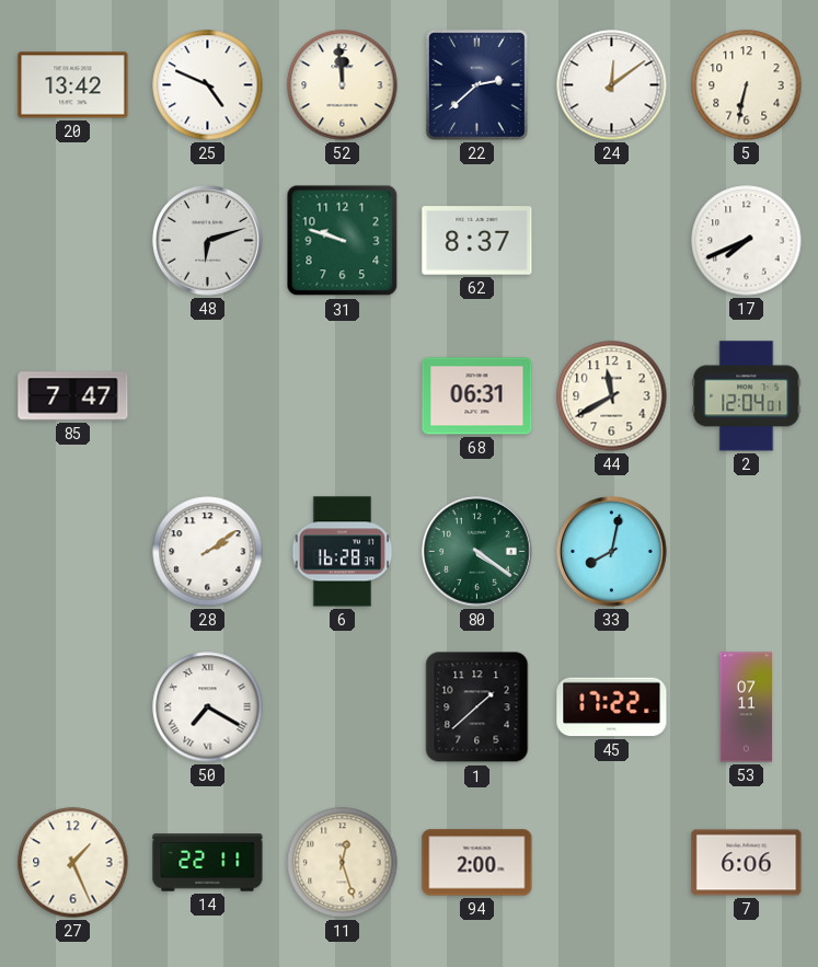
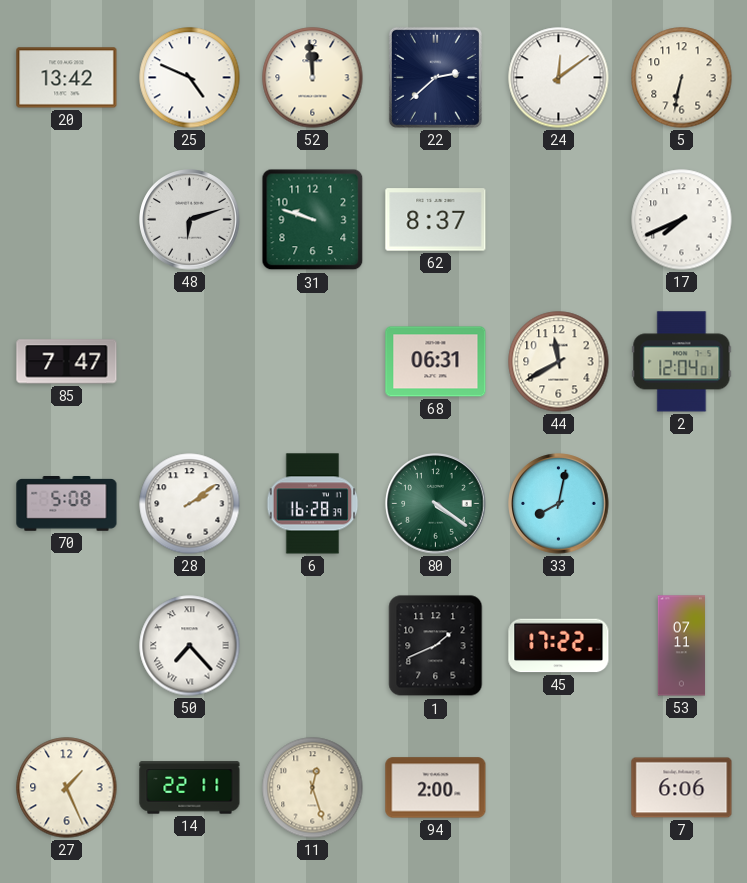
70: none -> 5:08 (67, 504)
50: 7:20 -> 7:23 (190, 646)
1: 1:38 -> 1:41 (436, 646)
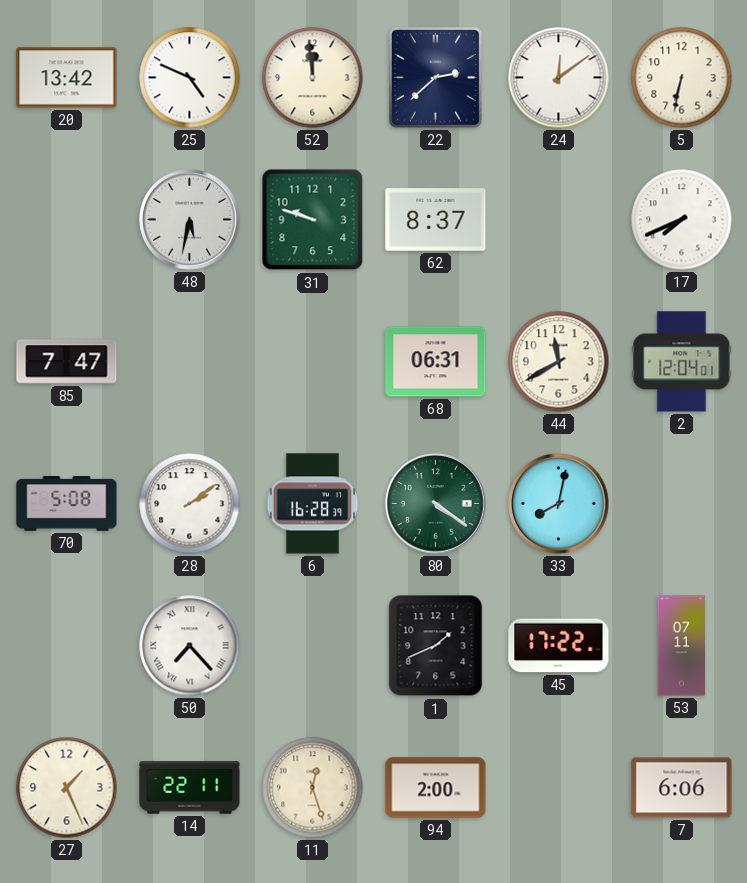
48: 6:12 -> 5:32 (190, 220)
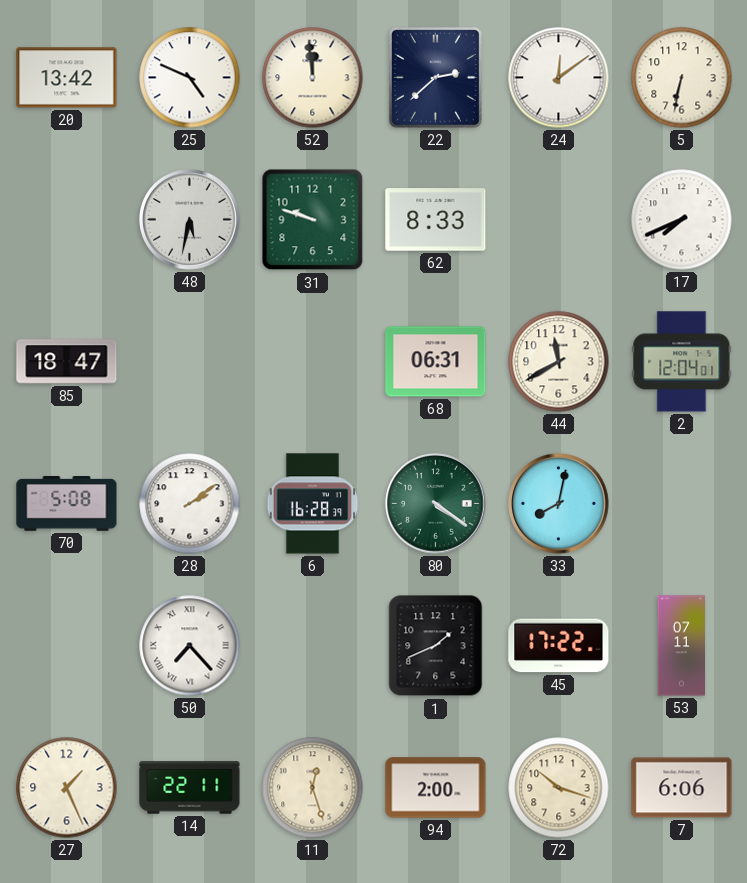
62: 8:37 -> 8:33 (436, 220)
85: 7:47 -> 18:47 (67, 362)
72: none -> 10:18 (559, 788)
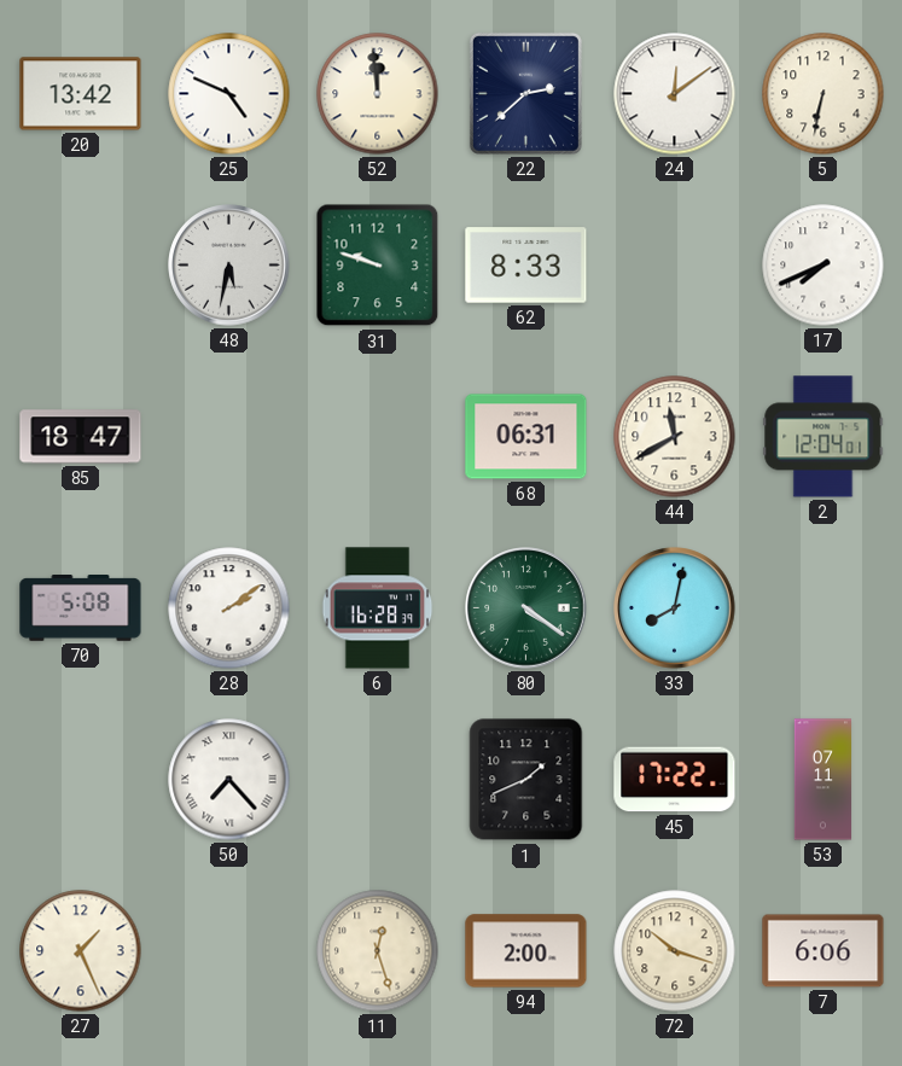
14: 22:11 -> none (190, 788)
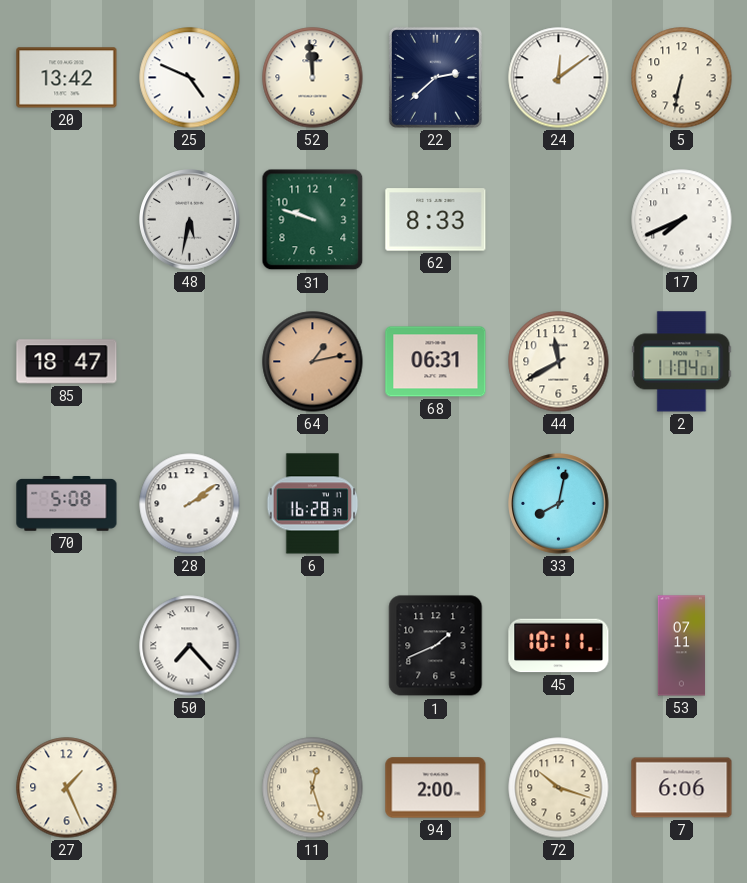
64: none -> 1:13 (313, 362)
2: 12:04 -> 11:04 (682, 362)
80: 4:21 -> none (526, 608)
45: 17:22 -> 10:11 (559, 646)
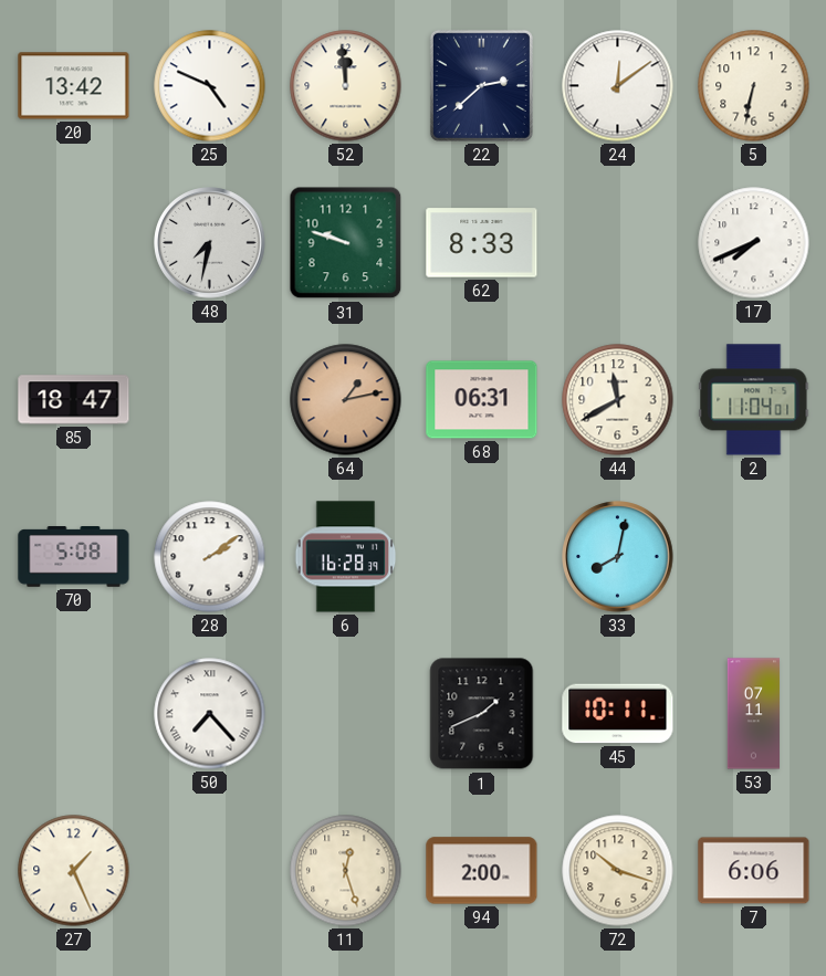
48: 5:32 -> 7:32 (210, 243)
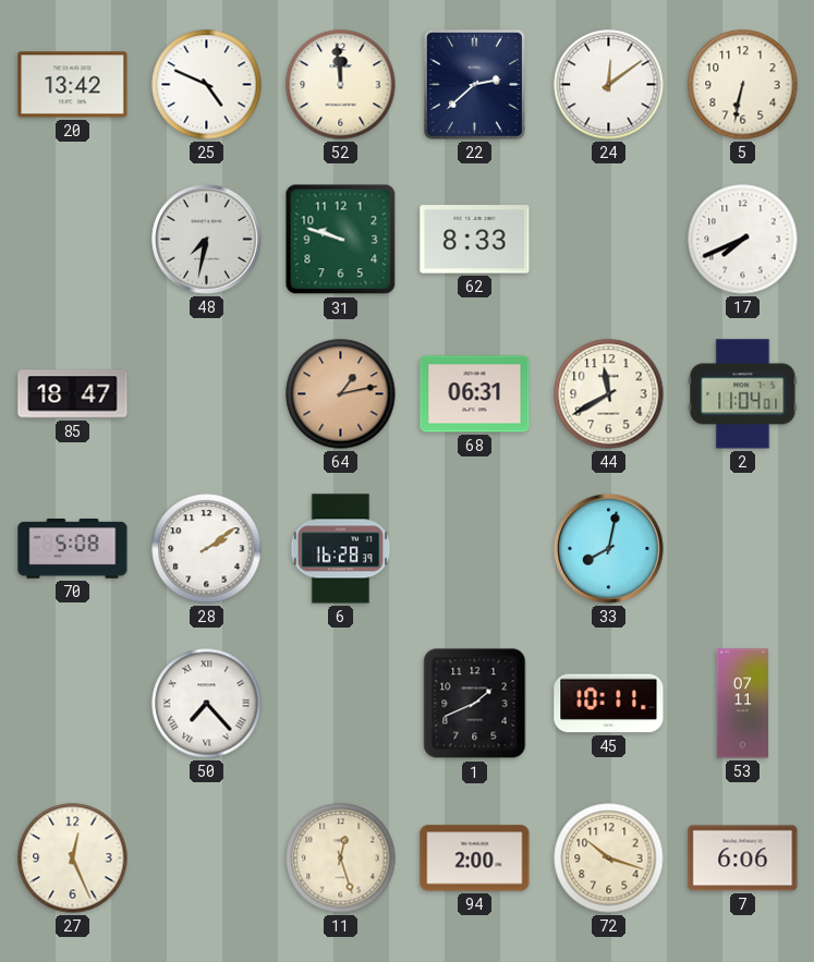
27: 1:26 -> 12:26 (73, 859)
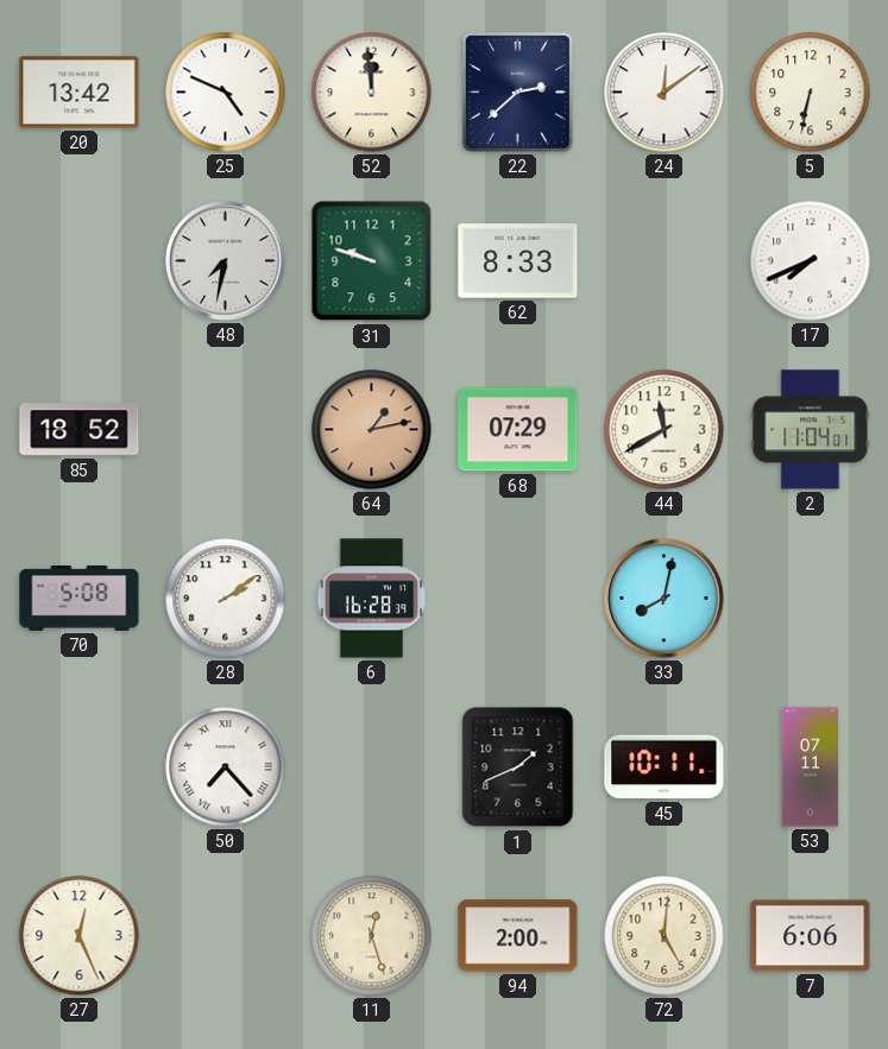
85: 18:47 -> 18:52 (80, 430)
68: 06:31 -> 07:29 (518, 430)
72: 10:18 -> 5:01 (665, 936)
